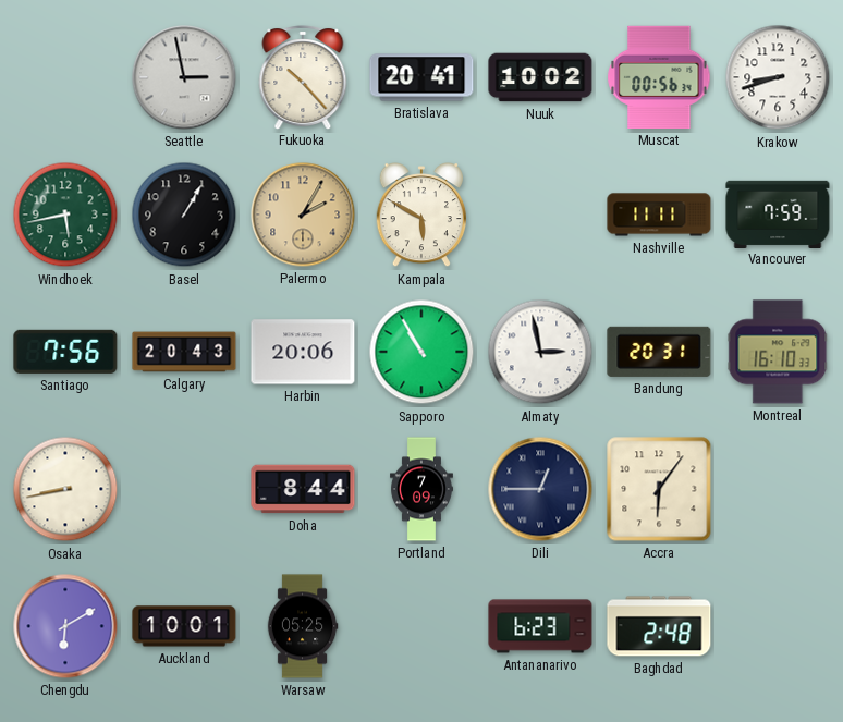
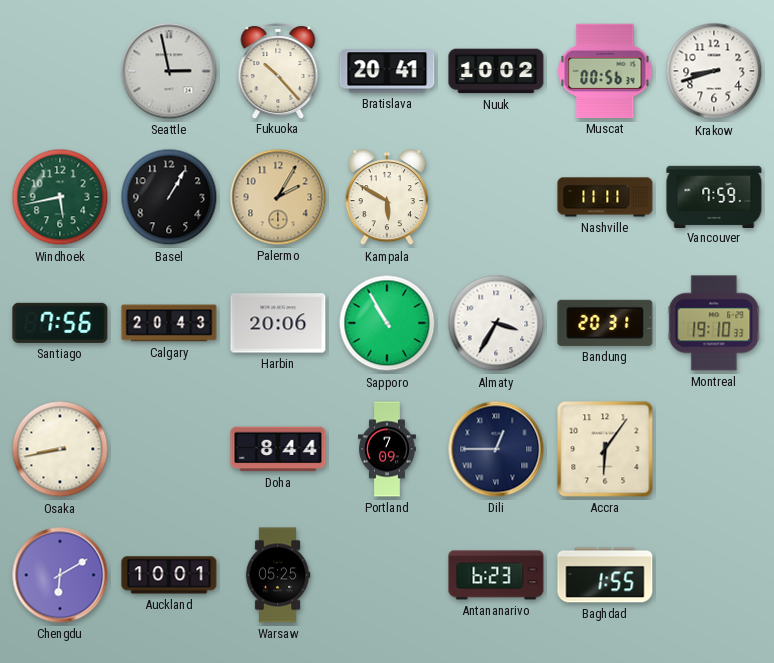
Almaty: 2:58 -> 3:35 (496, 323)
Montreal: 16:10 -> 19:10 (714, 323)
Baghdad: 2:48 -> 1:55 (605, 575)
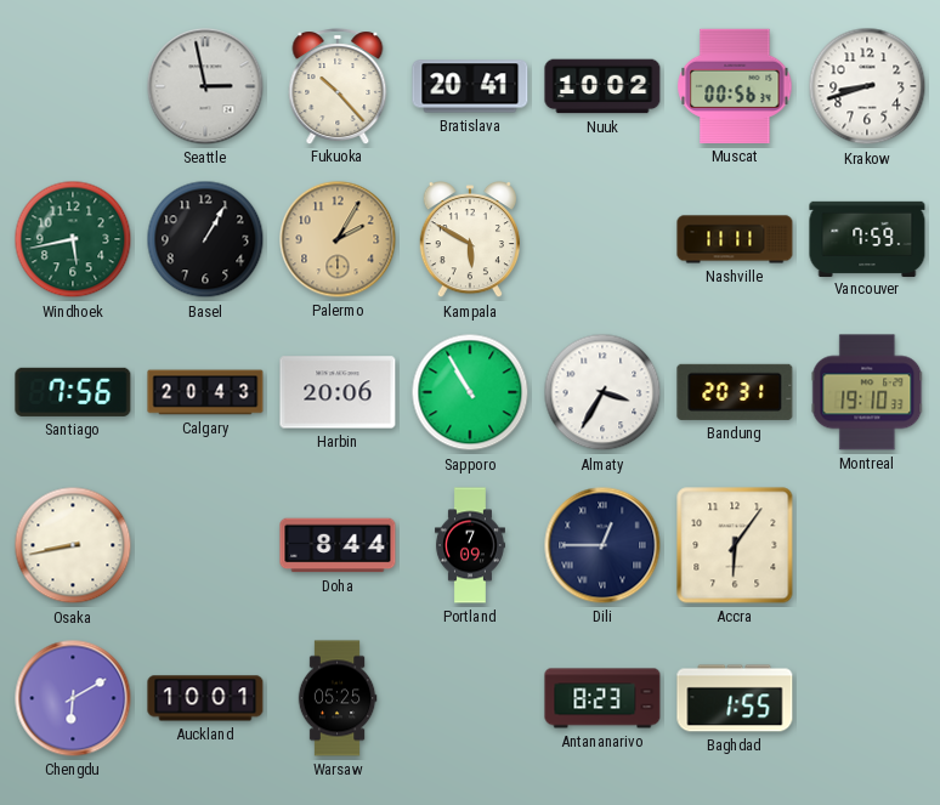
Antananarivo: 6:23 -> 8:23 (602, 698)
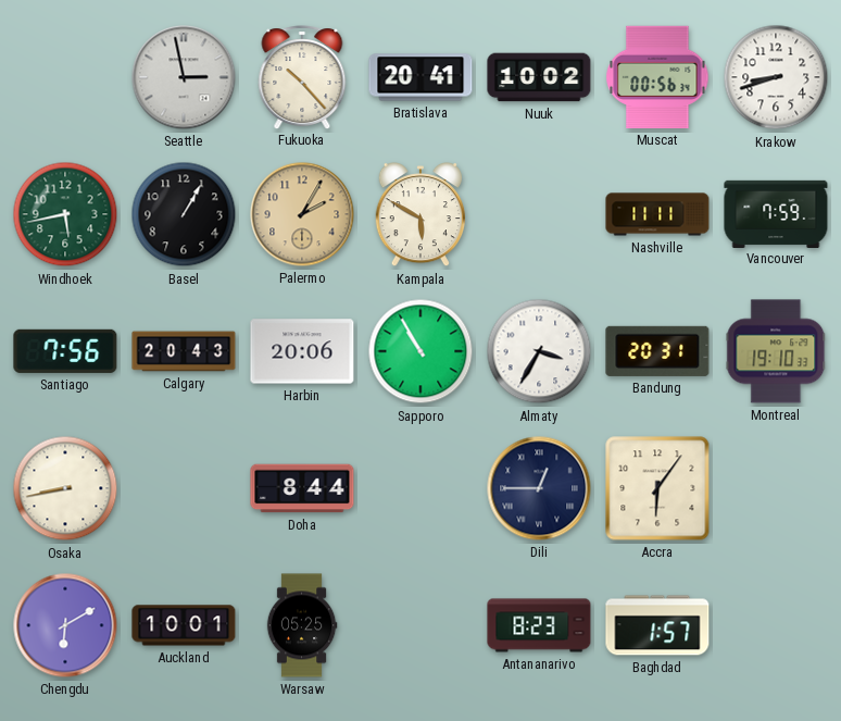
Portland: 7:09 -> none (470, 545)
Baghdad: 1:55 -> 1:57 (657, 625)
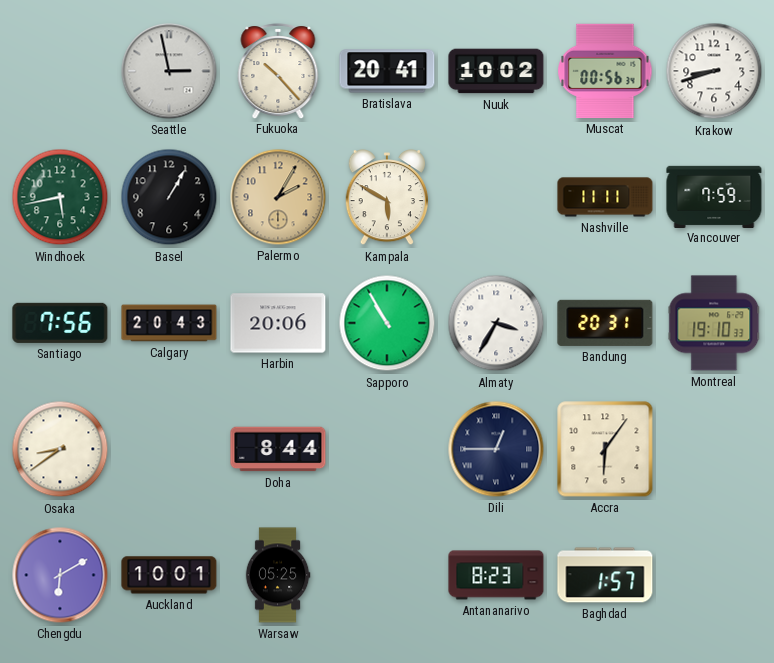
Osaka: 8:43 -> 8:39 (60, 449)
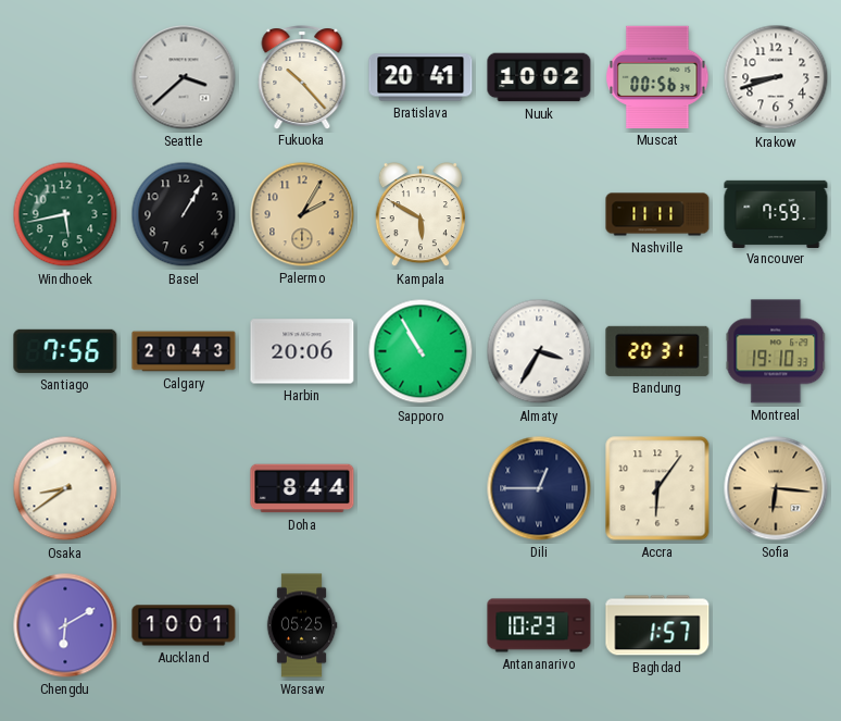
Seattle: 2:58 -> 3:38 (184, 77)
Sofia: none -> 6:16 (776, 488)
Antananarivo: 8:23 -> 10:23 (539, 625)
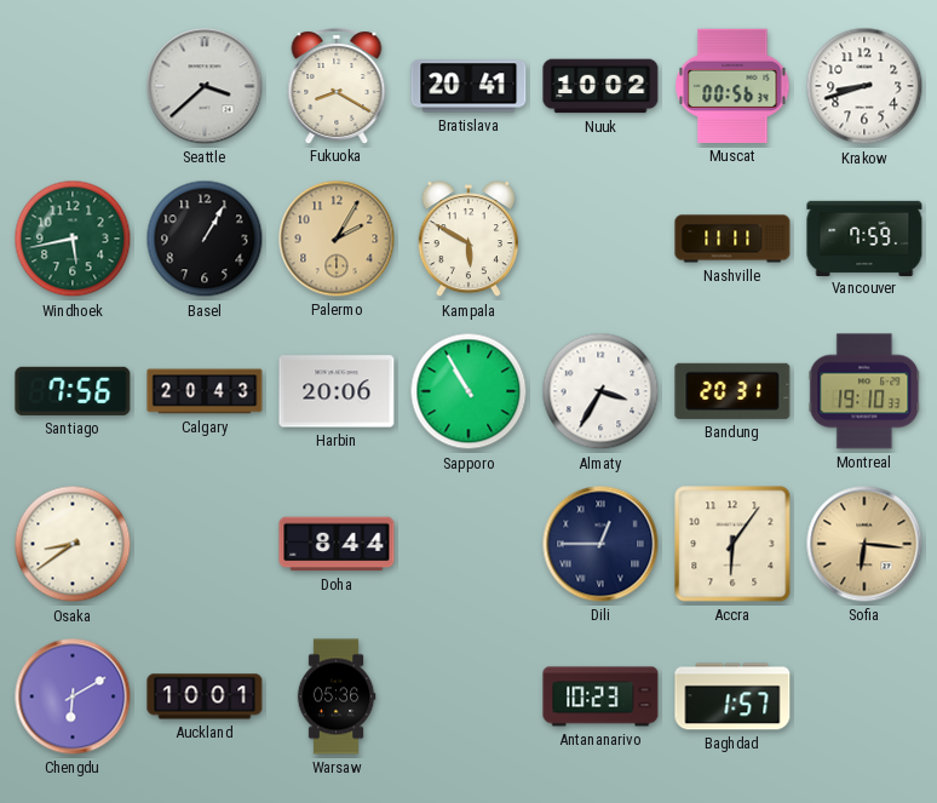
Fukuoka: 10:23 -> 8:20 (337, 86)
Warsaw: 05:25 -> 05:36 (337, 696)
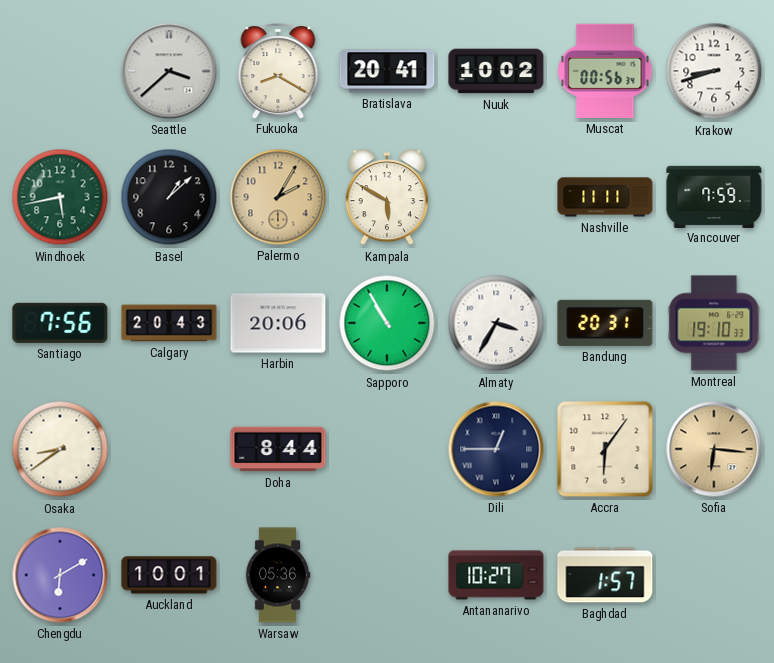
Basel: 1:05 -> 1:08 (169, 197)
Antananarivo: 10:23 -> 10:27 (496, 575)
